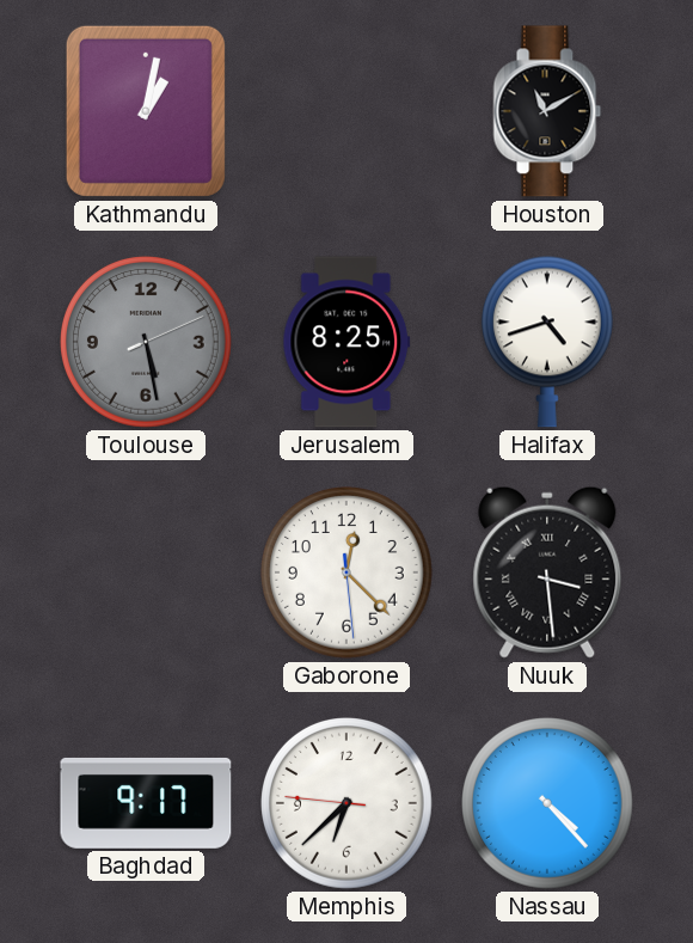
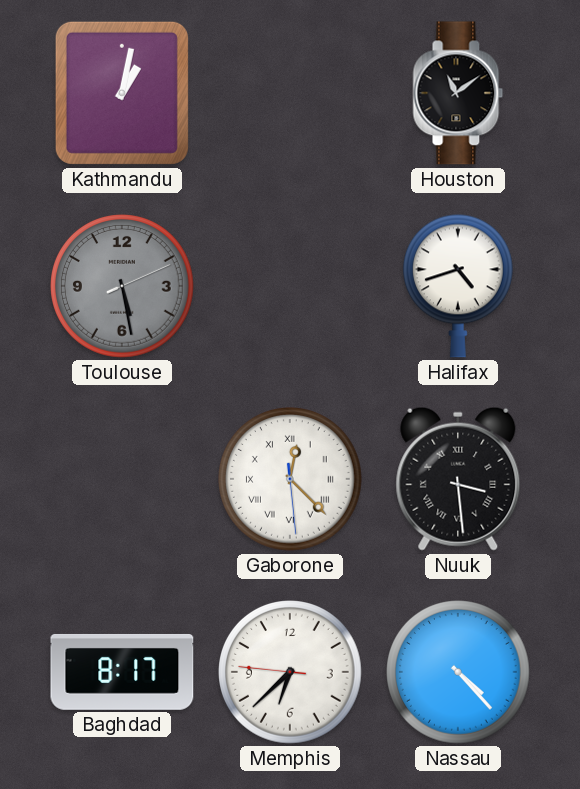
Houston: 11:10 -> 11:09 (458, 93)
Jerusalem: 8:25 -> none (346, 342)
Gaborone numerals: Arabic -> Roman (291, 480)
Baghdad: 9:17 -> 8:17 (122, 672)
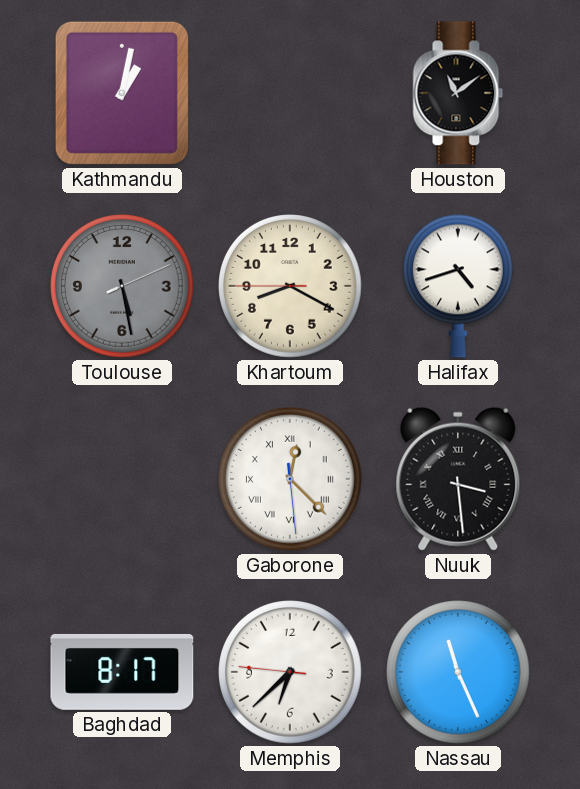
Khartoum: none -> 8:19 (291, 287)
Nassau: 4:23 -> 11:26 (459, 673)
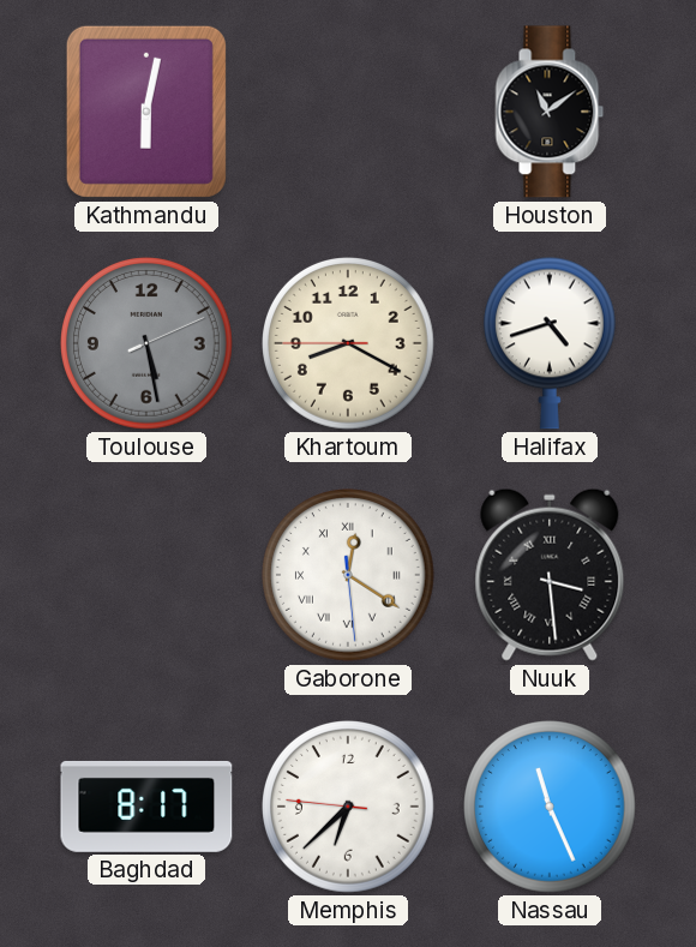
Kathmandu: 1:02 -> 6:02 (146, 112)
Gaborone: 12:22 -> 12:20 (349, 576)
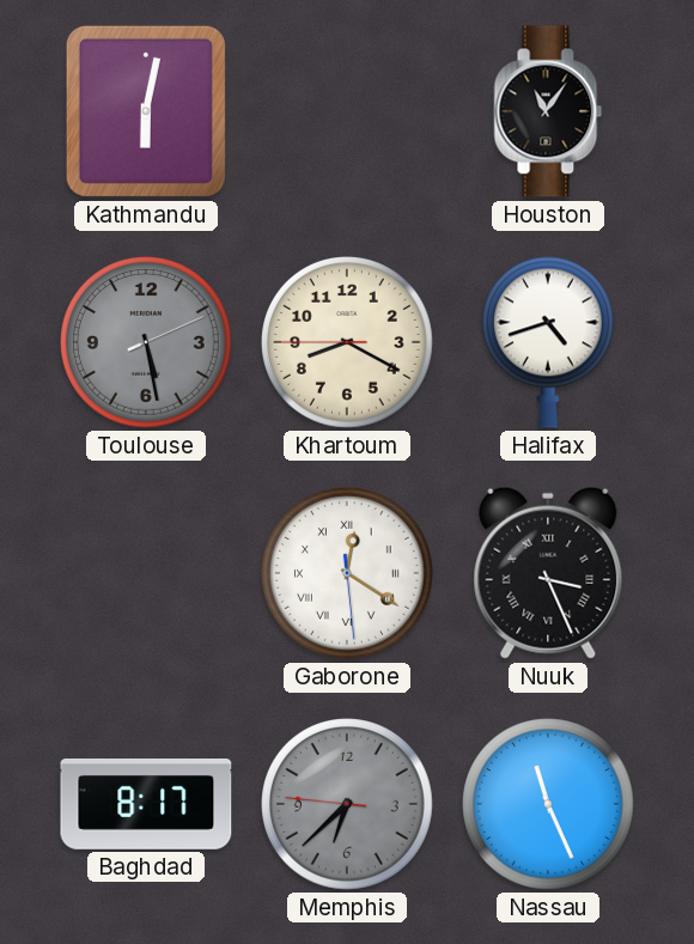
Houston: 11:09 -> 11:06 (548, 111)
Nuuk: 3:29 -> 3:26 (548, 573)
Memphis dial: white -> grey (348, 805)
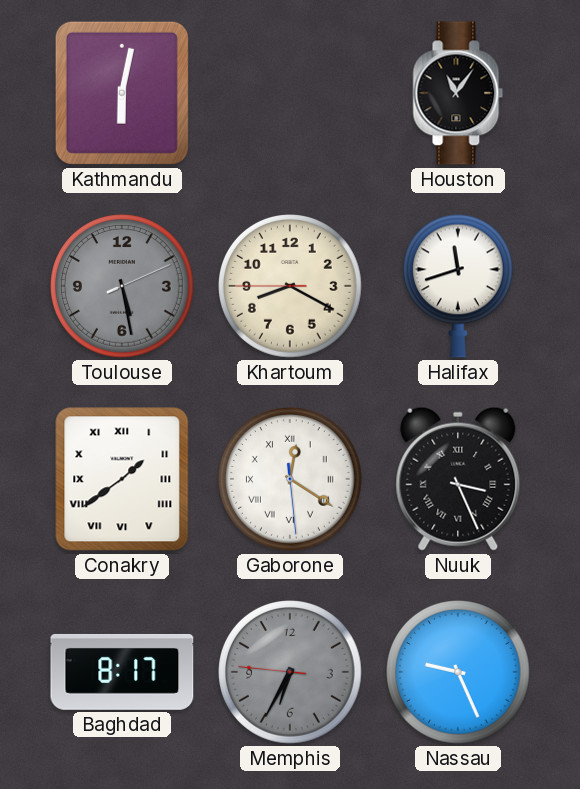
Halifax: 4:42 -> 11:42 (458, 286)
Conakry: none -> 1:39 (122, 479)
Memphis: 6:37 -> 6:34 (291, 673)
Nassau: 11:26 -> 9:26 (459, 673)
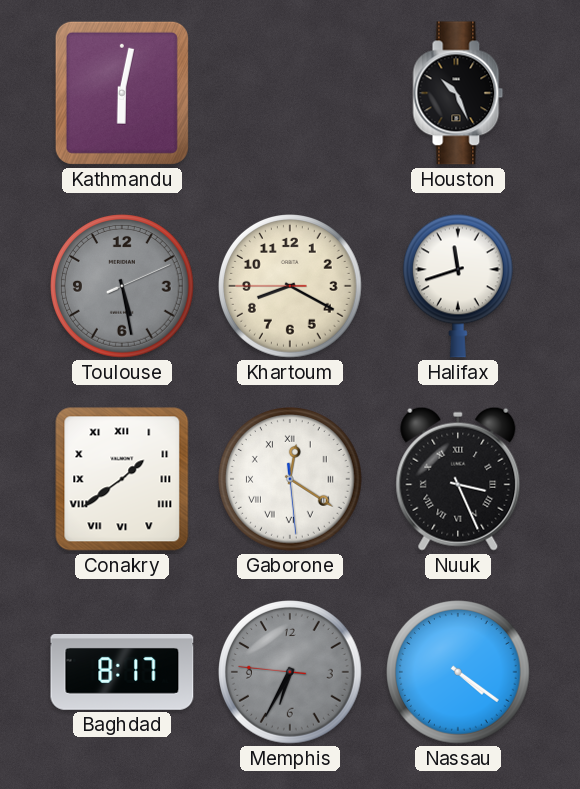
Houston: 11:06 -> 10:26 (458, 93)
Nassau: 9:26 -> 4:21 (459, 673)
